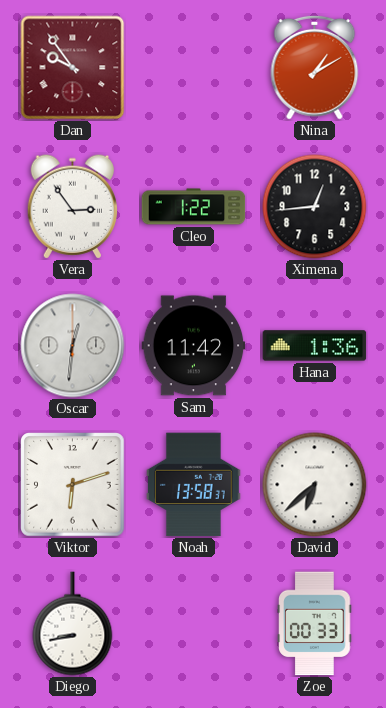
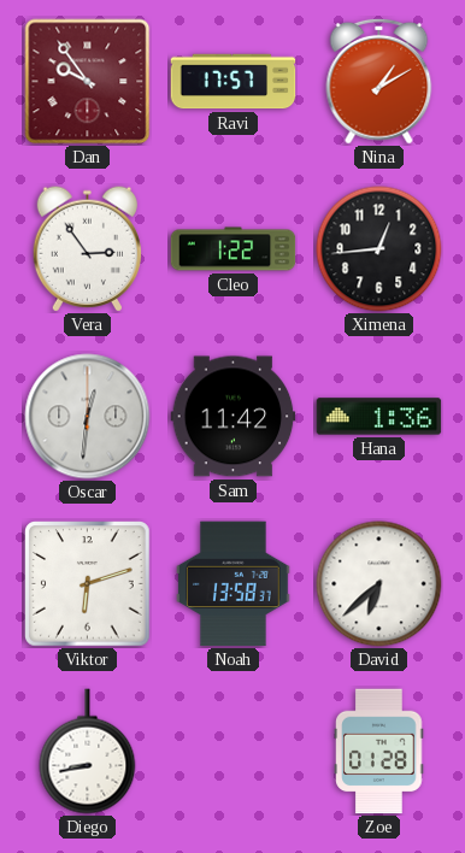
Ravi: none -> 17:57 (234, 82)
Zoe: 00:33 -> 01:28 (379, 752)
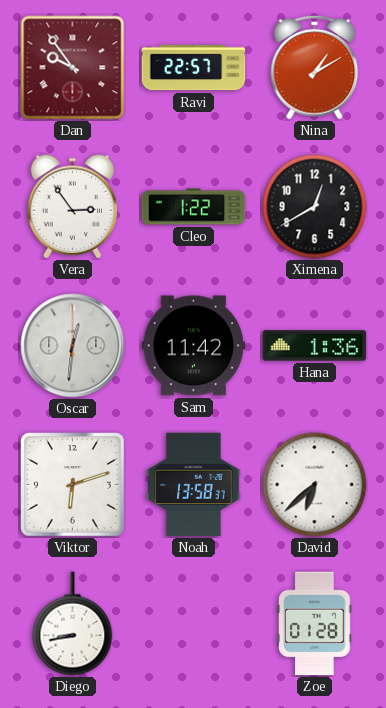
Ravi: 17:57 -> 22:57 (194, 68)
Ximena: 12:44 -> 12:40 (315, 207)
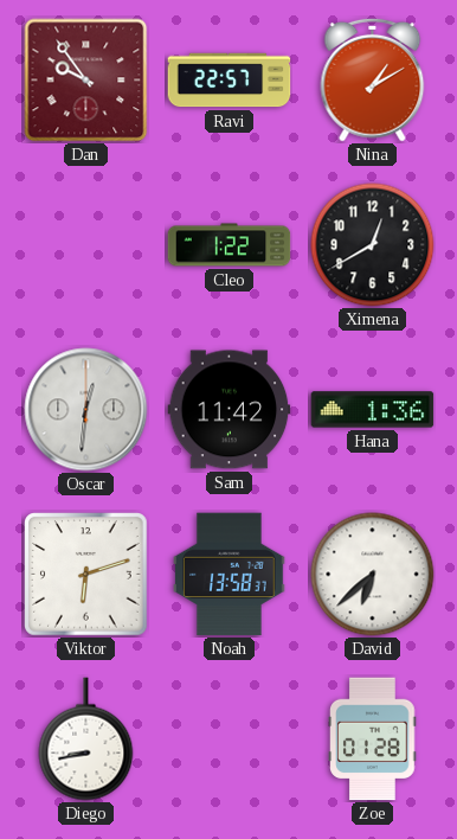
Vera: 2:54 -> none (72, 207)
